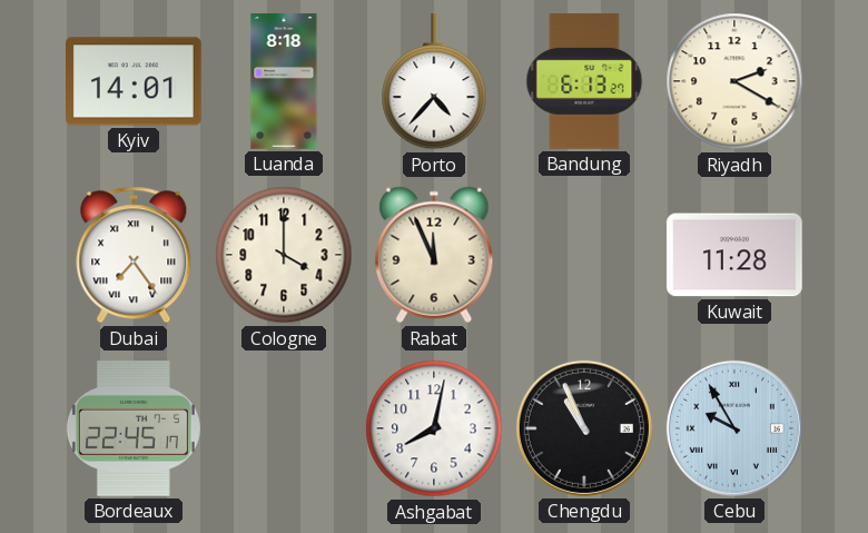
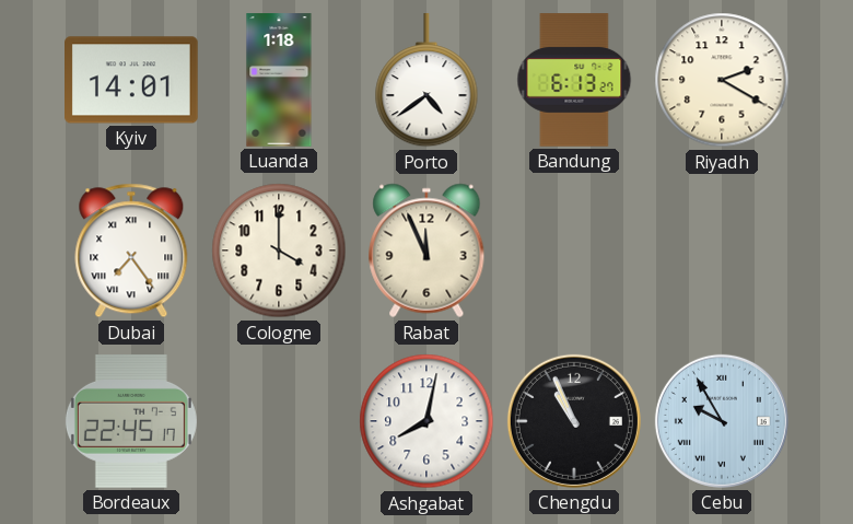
Luanda: 8:18 -> 1:18 (279, 80)
Porto: 4:37 -> 4:39 (426, 81)
Kuwait: 11:28 -> none (736, 255)
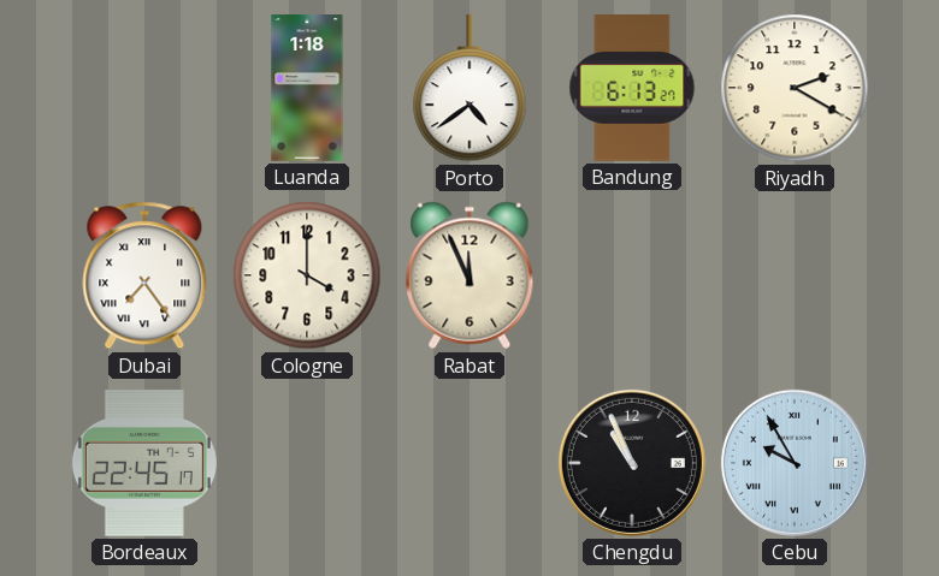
Kyiv: 14:01 -> none (132, 80)
Ashgabat: 8:02 -> none (426, 421)
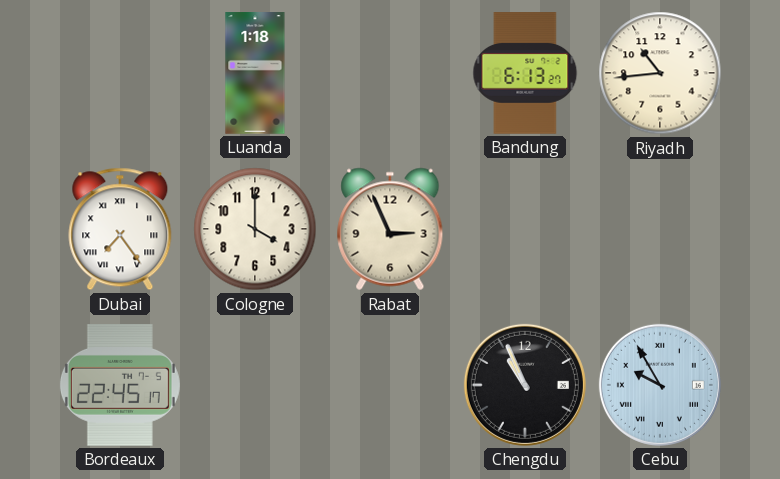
Porto: 4:39 -> none (469, 89)
Riyadh: 2:20 -> 10:44 (660, 73)
Rabat: 11:56 -> 2:56 (390, 229)
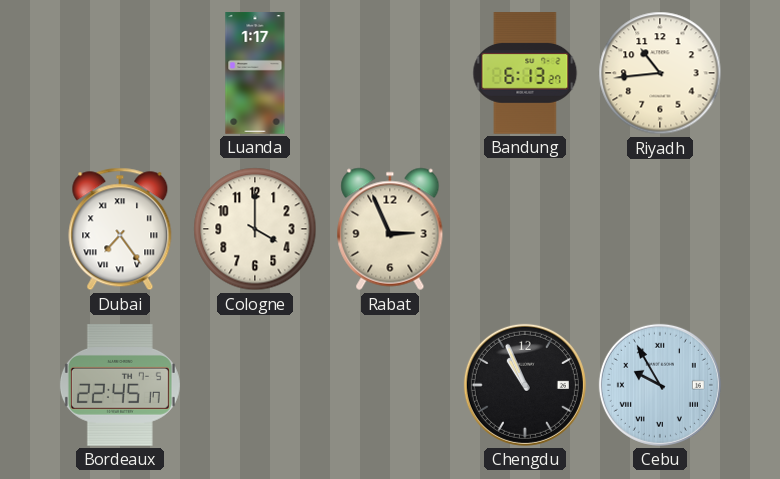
Luanda: 1:18 -> 1:17 (255, 73)
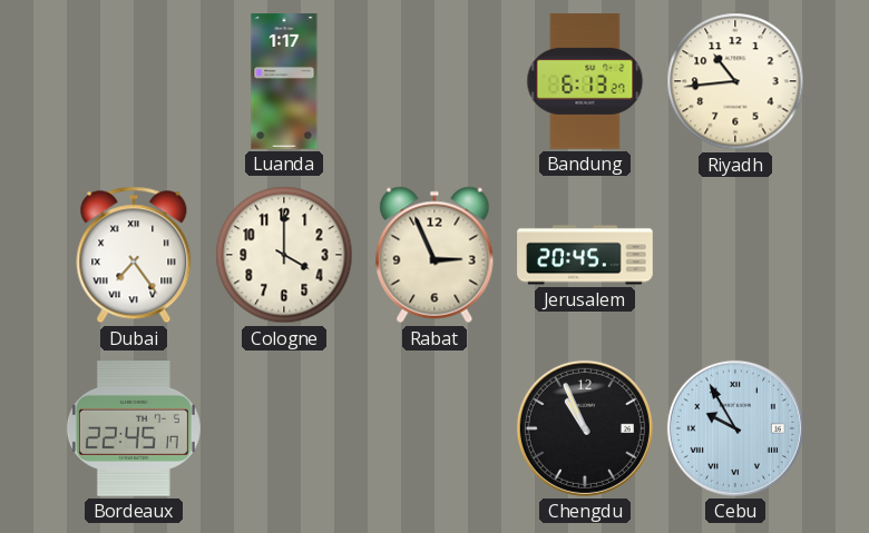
Jerusalem: none -> 20:45 (585, 255)
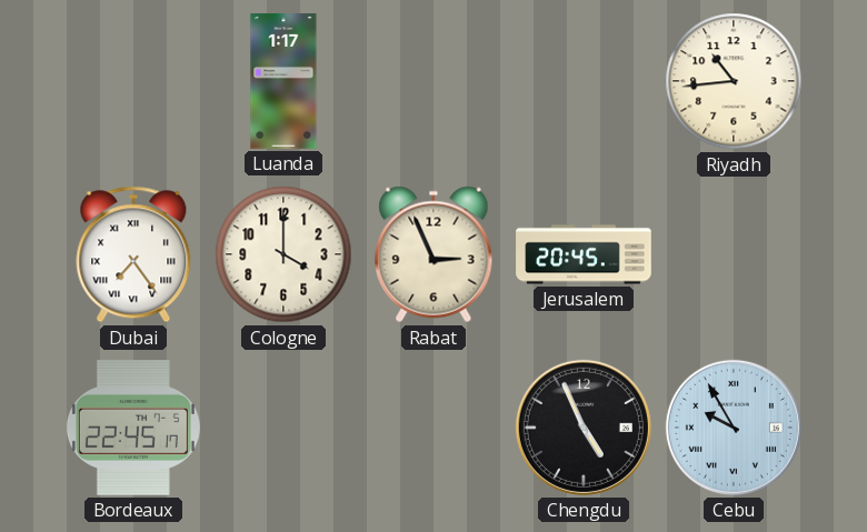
Bandung: 6:13 -> none (585, 81)
Chengdu: 10:56 -> 4:56 (584, 428)
